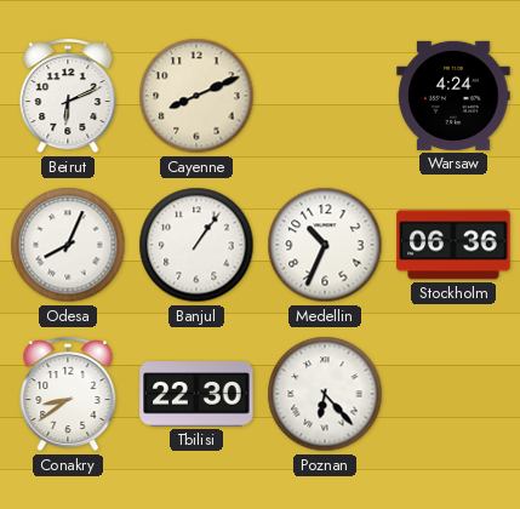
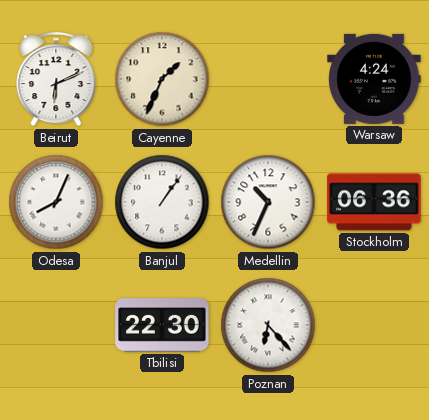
Cayenne: 8:11 -> 1:34 (162, 79)
Conakry: 8:39 -> none (68, 394)
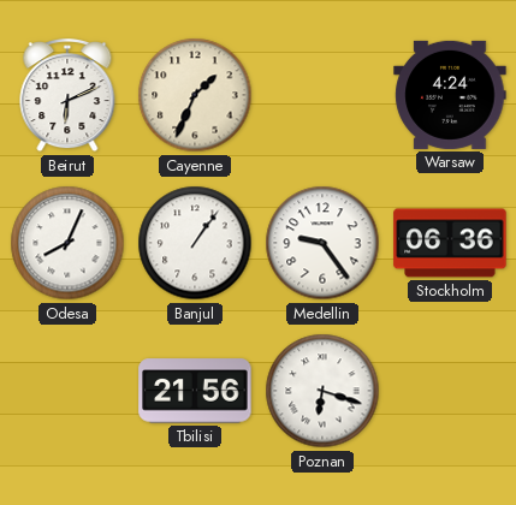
Medellin: 10:34 -> 9:24 (322, 243)
Tbilisi: 22:30 -> 21:56 (195, 391)
Poznan: 6:23 -> 6:18 (322, 391)
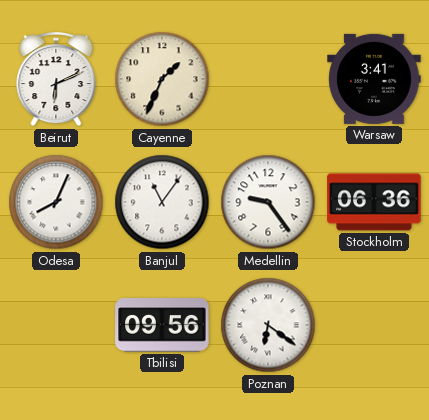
Warsaw: 4:24 -> 3:41 (374, 79)
Banjul: 1:06 -> 11:06 (162, 202)
Tbilisi: 21:56 -> 09:56 (162, 325)
Poznan: 6:18 -> 6:21 (268, 325)
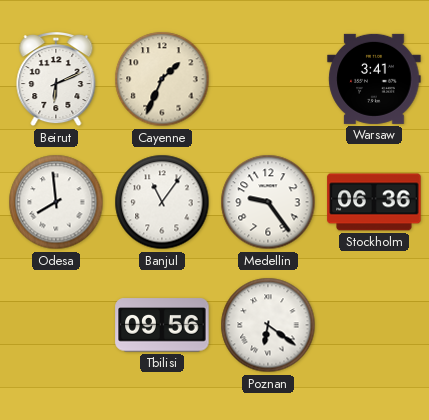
Odesa: 8:04 -> 7:59 (56, 202)
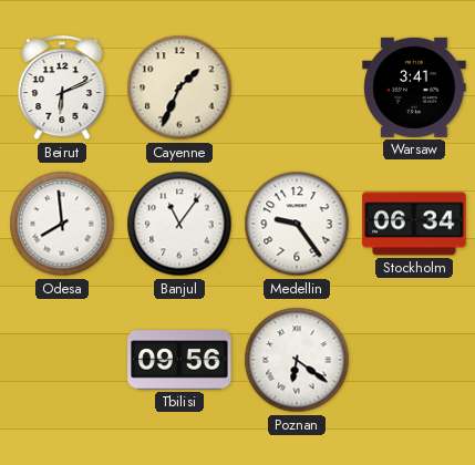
Stockholm: 06:36 -> 06:34 (414, 224)
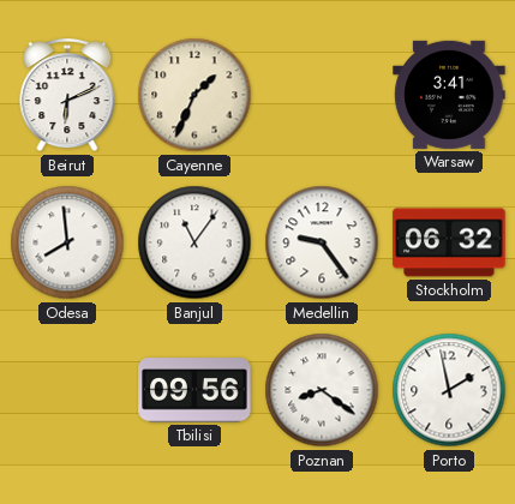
Stockholm: 06:34 -> 06:32 (449, 242)
Poznan: 6:21 -> 8:21 (322, 390)
Porto: none -> 1:58 (449, 390)
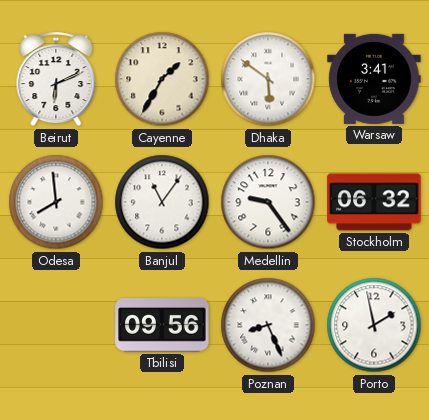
Cayenne: 1:34 -> 1:35 (162, 79)
Dhaka: none -> 5:51 (268, 79)
Poznan: 8:21 -> 8:26 (268, 325)
